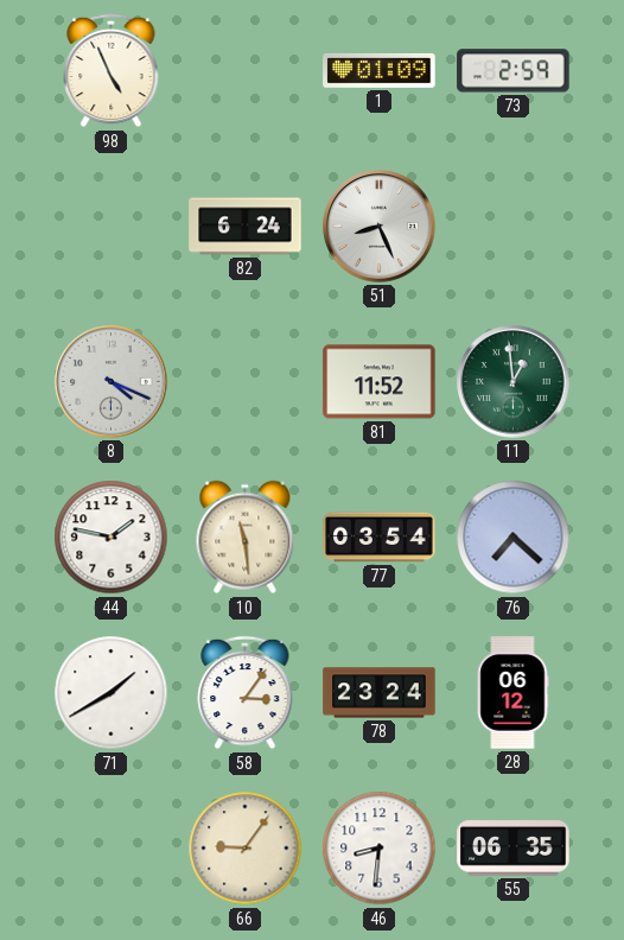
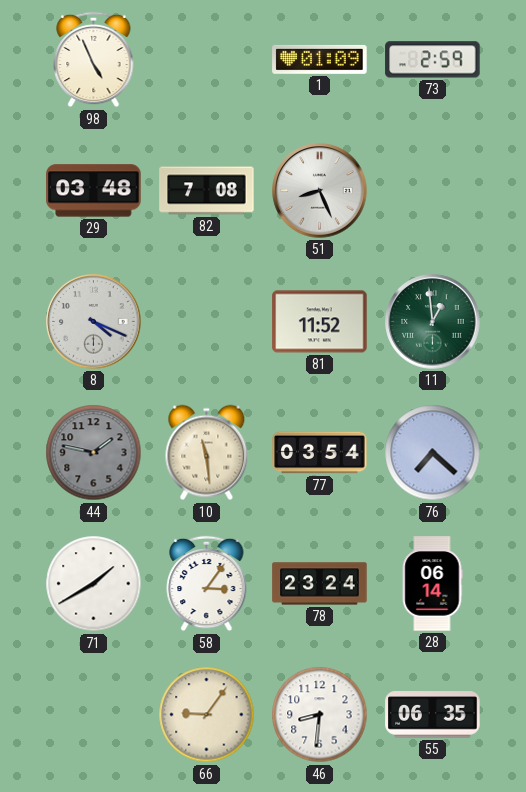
29: none -> 03:48 (94, 191)
82: 6:24 -> 7:08 (207, 191)
44 dial: white -> grey (94, 453)
28: 06:12 -> 06:14 (432, 584)
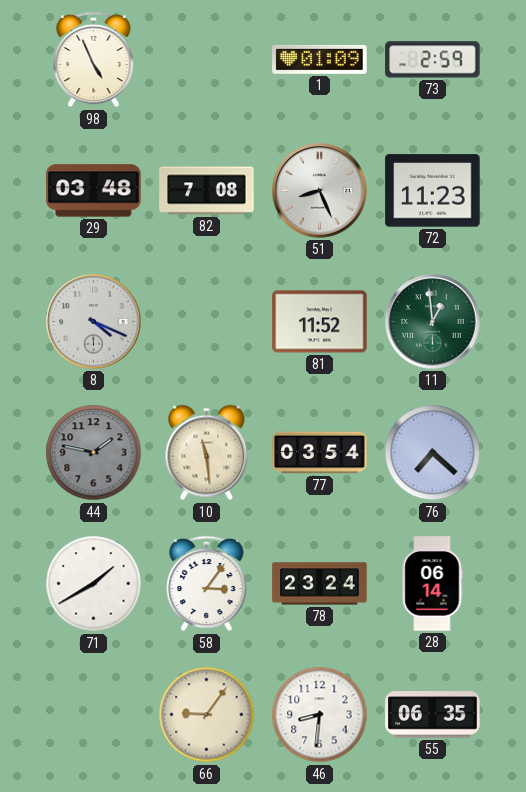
72: none -> 11:23 (433, 191)
